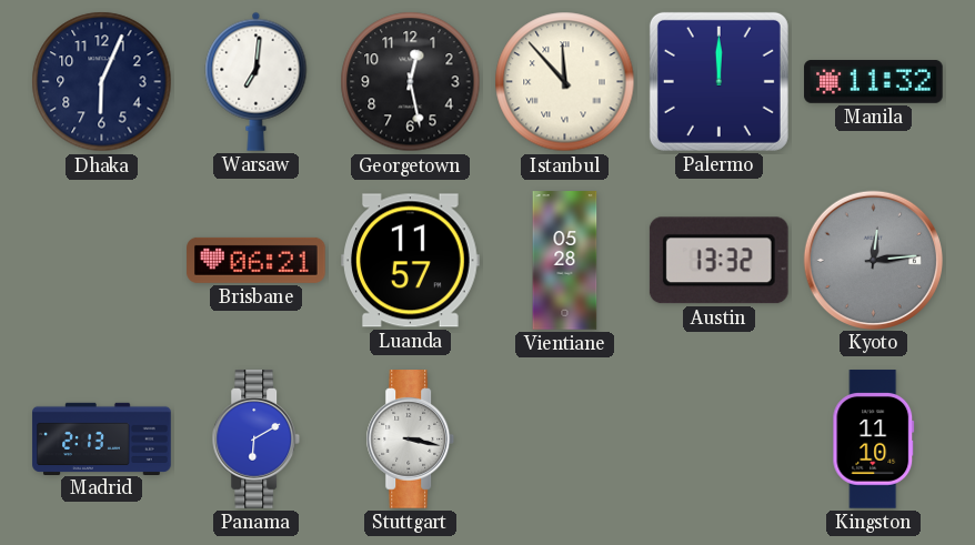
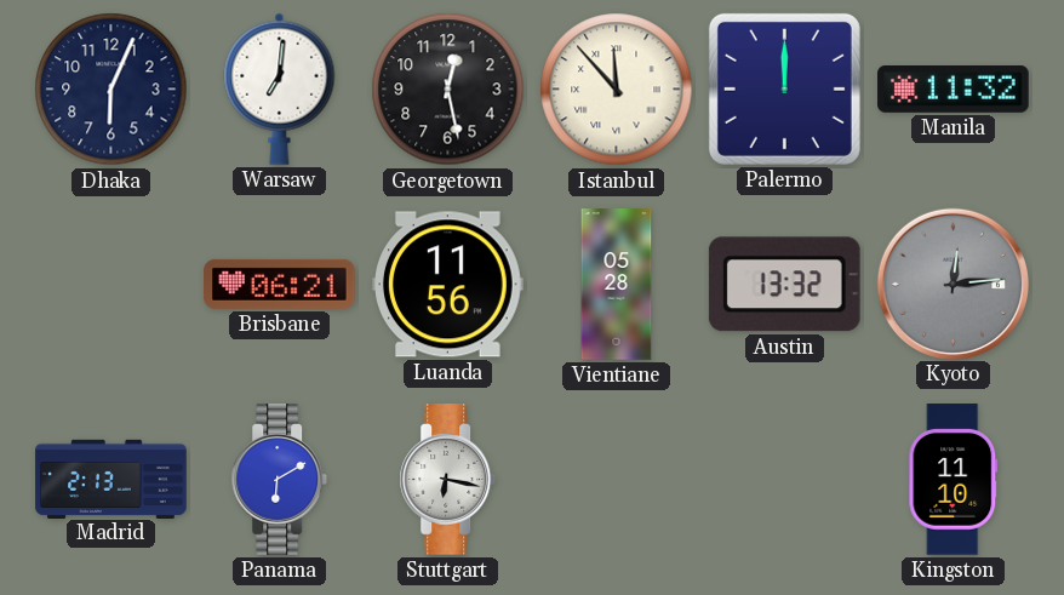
Luanda: 11:57 -> 11:56 (448, 285)
Stuttgart: 3:17 -> 6:17 (448, 480)
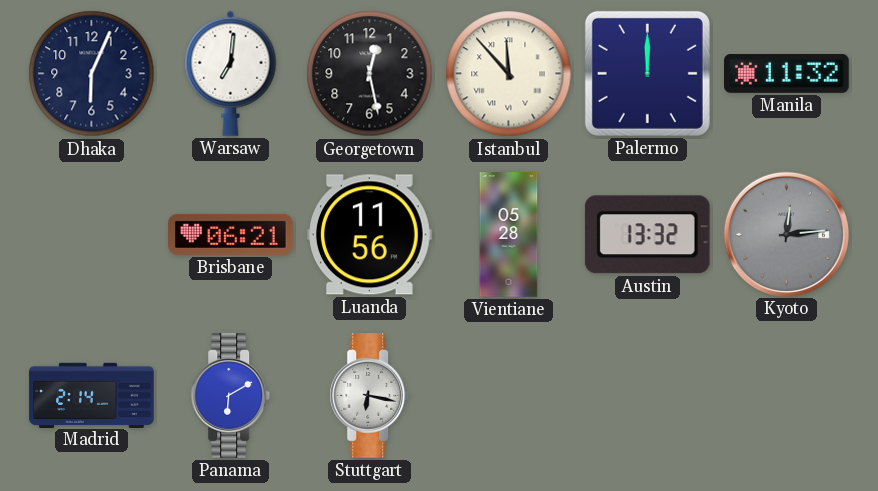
Madrid: 2:13 -> 2:14 (92, 395)
Kingston: 11:10 -> none (954, 480)
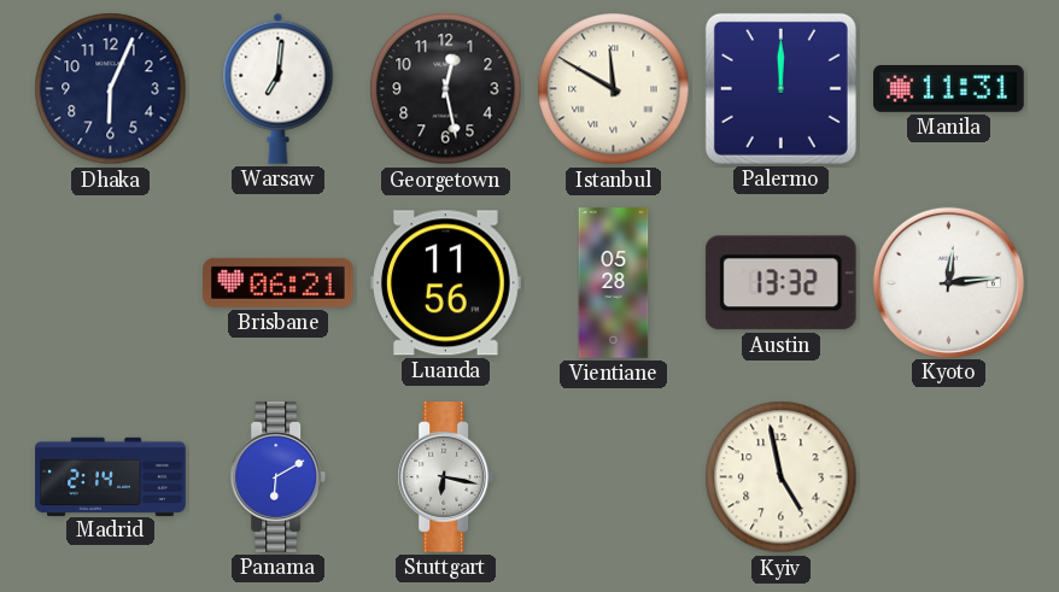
Istanbul: 11:53 -> 11:50 (614, 89)
Manila: 11:32 -> 11:31 (949, 89)
Kyoto dial: grey -> white (948, 282)
Kyiv: none -> 4:58 (782, 477)
